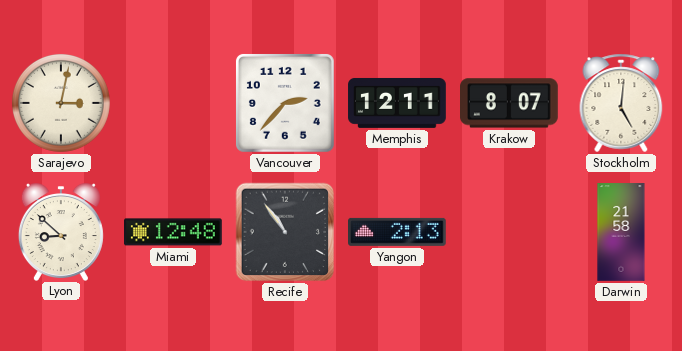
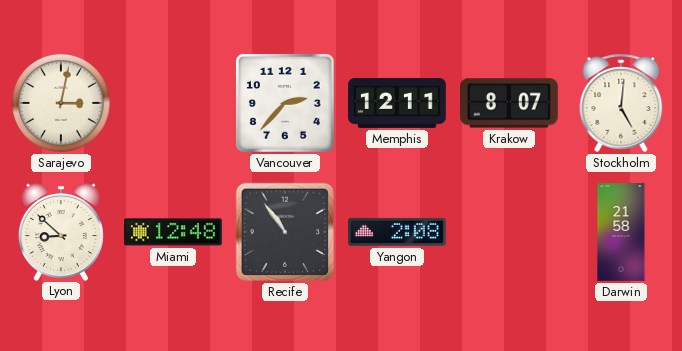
Yangon: 2:13 -> 2:08 (398, 232)
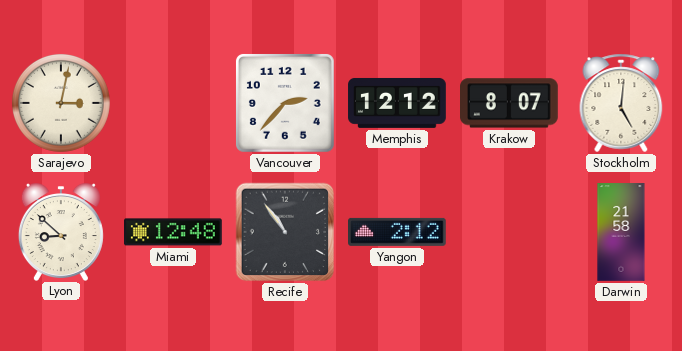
Memphis: 12:11 -> 12:12 (397, 103)
Yangon: 2:08 -> 2:12 (398, 232)
